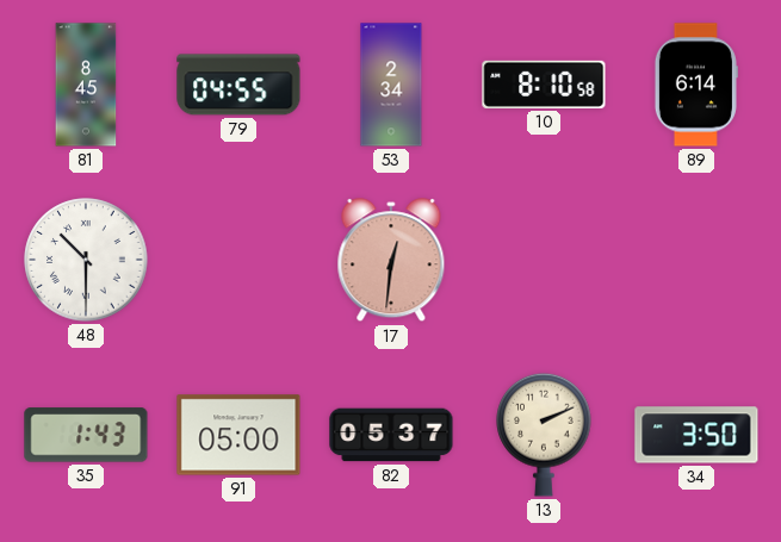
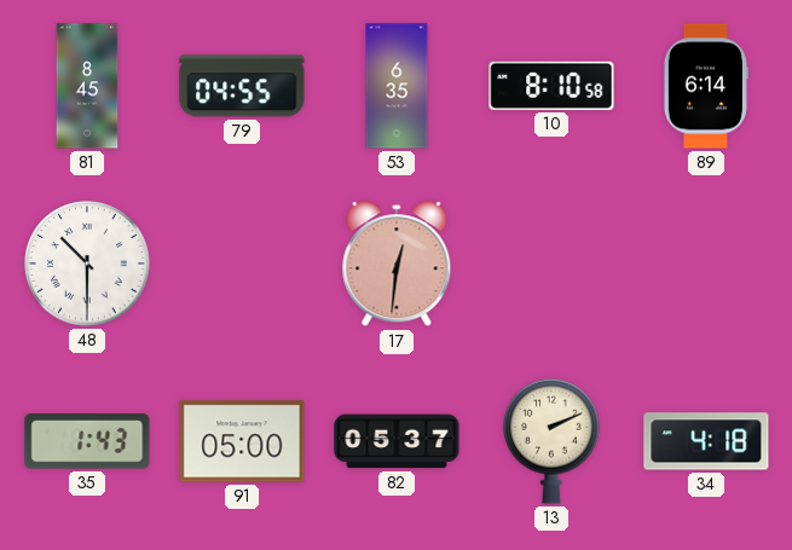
53: 2:34 -> 6:35 (397, 86)
34: 3:50 -> 4:18 (706, 441)
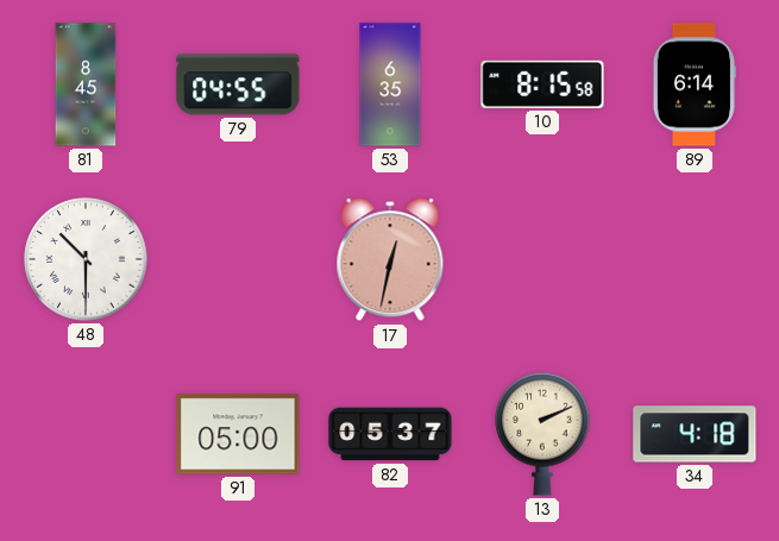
10: 8:10 -> 8:15 (542, 84)
17: 12:31 -> 12:32 (390, 260)
35: 1:43 -> none (87, 441)
